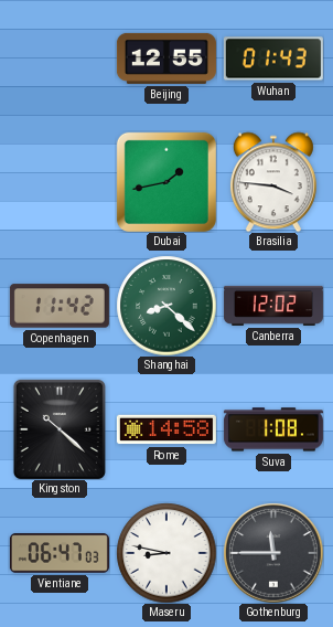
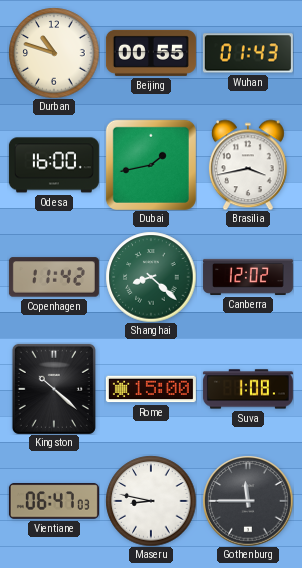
Durban: none -> 10:48 (54, 53)
Beijing: 12:55 -> 00:55 (151, 53)
Odesa: none -> 16:00 (54, 165)
Brasilia: 3:46 -> 3:43 (248, 165)
Rome: 14:58 -> 15:00 (151, 389)
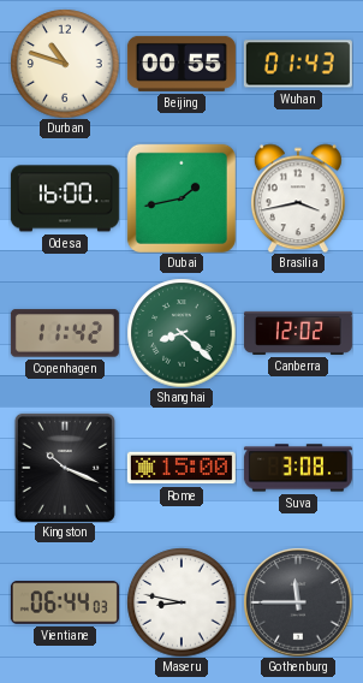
Kingston: 10:22 -> 10:19 (65, 468)
Suva: 1:08 -> 3:08 (298, 468)
Vientiane: 06:47 -> 06:44 (65, 602)
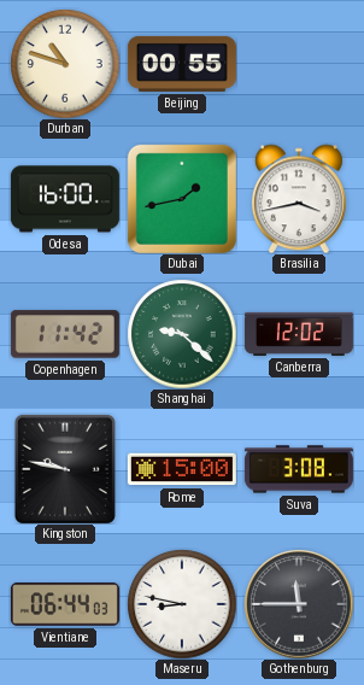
Wuhan: 01:43 -> none (298, 64)
Shanghai: 8:22 -> 9:22 (182, 334)
Kingston: 10:19 -> 9:47 (65, 469)
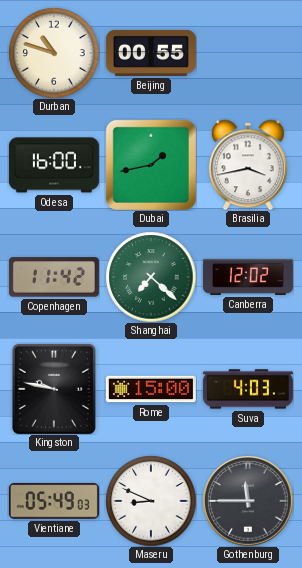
Shanghai: 9:22 -> 7:22 (151, 277)
Suva: 3:08 -> 4:03 (248, 389)
Vientiane: 06:44 -> 05:49 (54, 501)
Maseru: 8:47 -> 8:49 (151, 501)
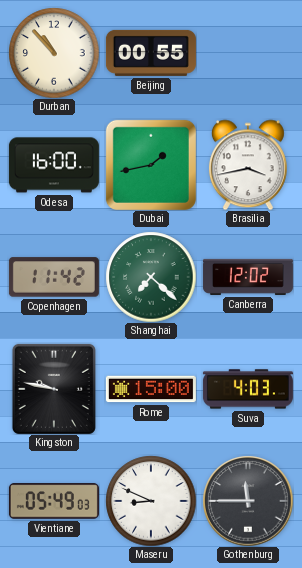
Durban: 10:48 -> 10:53 (54, 53)
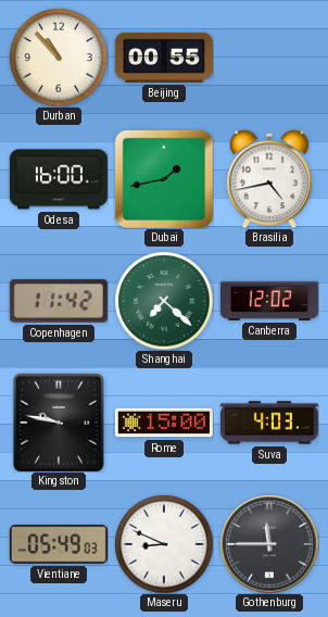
Brasilia: 3:43 -> 4:43 (269, 179)
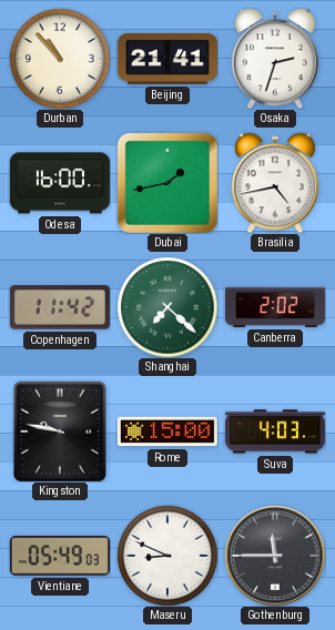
Beijing: 00:55 -> 21:41 (167, 59)
Osaka: none -> 2:33 (275, 59)
Canberra: 12:02 -> 2:02 (275, 307)
